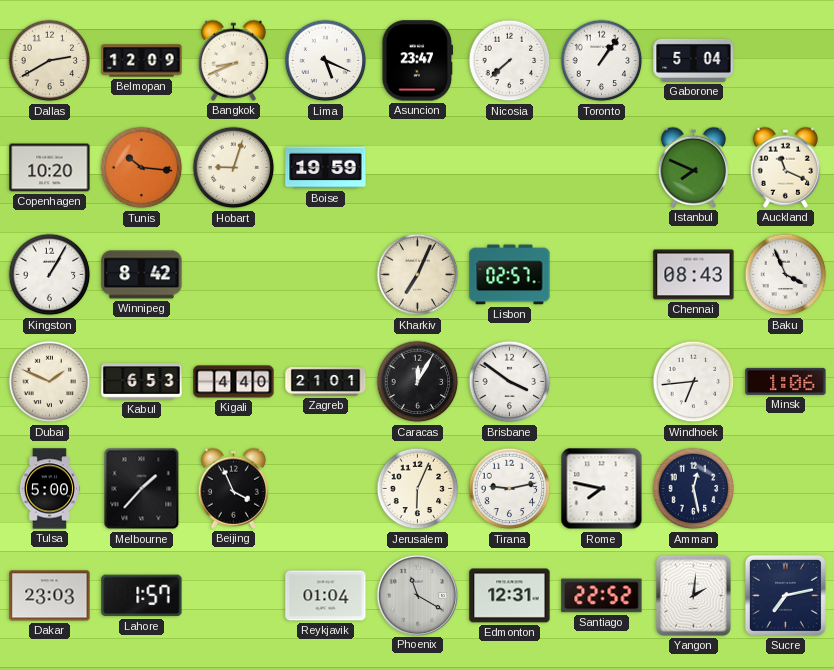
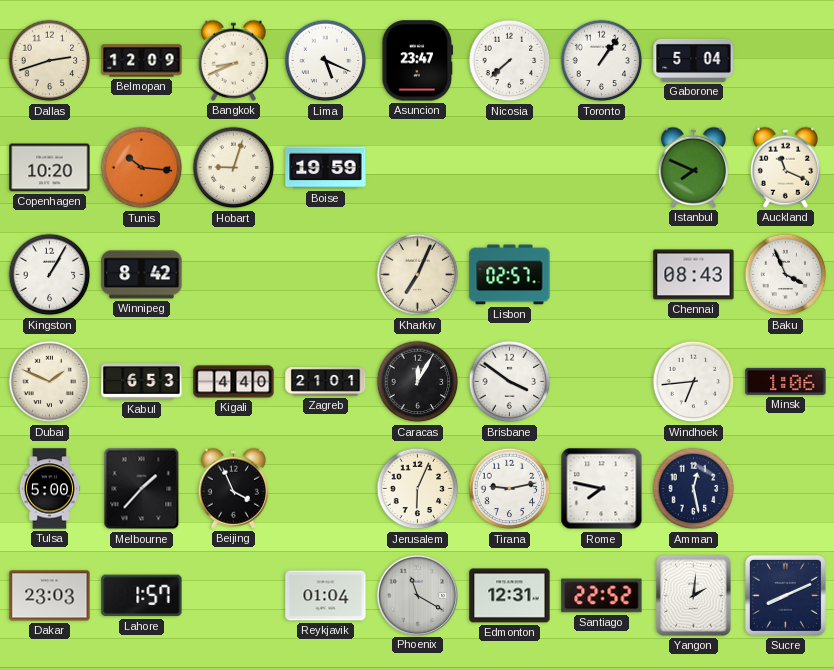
Dallas: 2:40 -> 2:42 (50, 61)
Sucre: 7:13 -> 8:11 (785, 595)
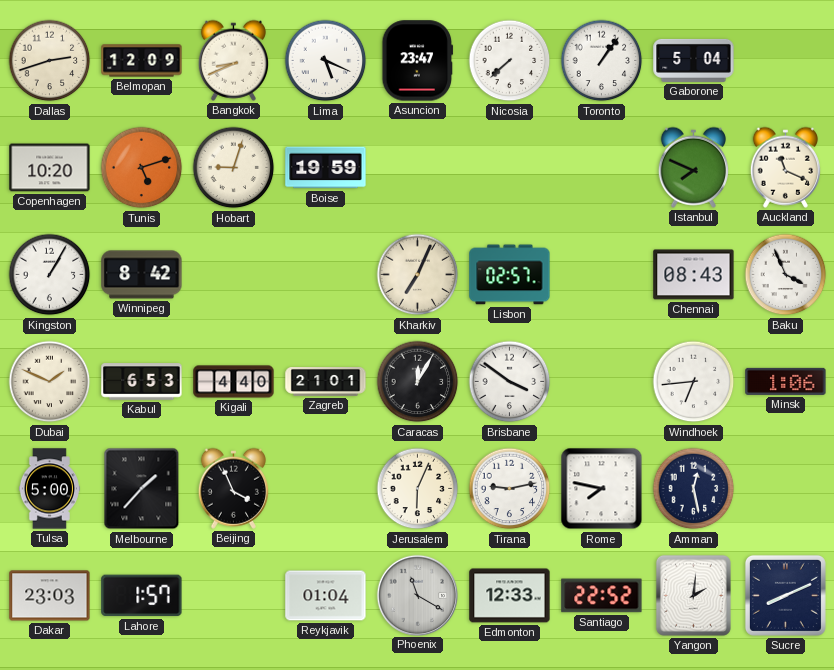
Tunis: 10:16 -> 5:12 (142, 168)
Edmonton: 12:31 -> 12:33 (510, 596)
